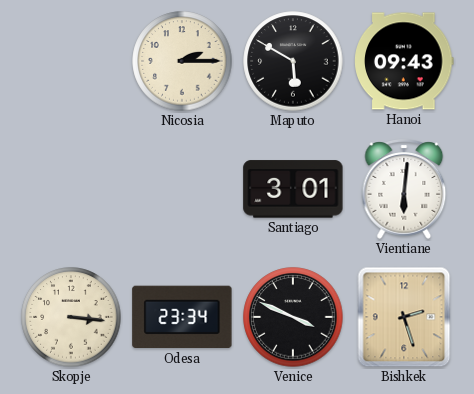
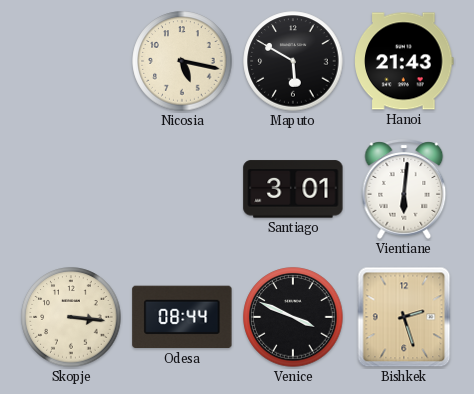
Nicosia: 2:15 -> 5:17 (182, 61)
Hanoi: 09:43 -> 21:43 (404, 61)
Odesa: 23:34 -> 08:44 (182, 317)
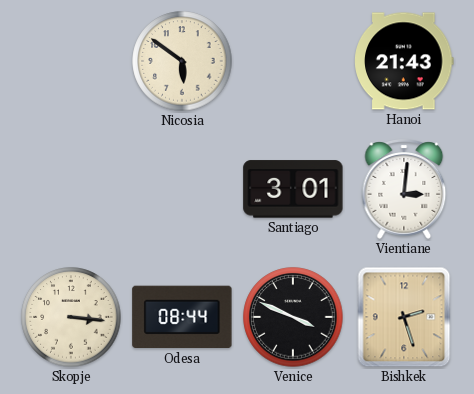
Nicosia: 5:17 -> 5:51 (182, 61)
Maputo: 5:50 -> none (293, 61)
Vientiane: 6:01 -> 3:01 (404, 189)
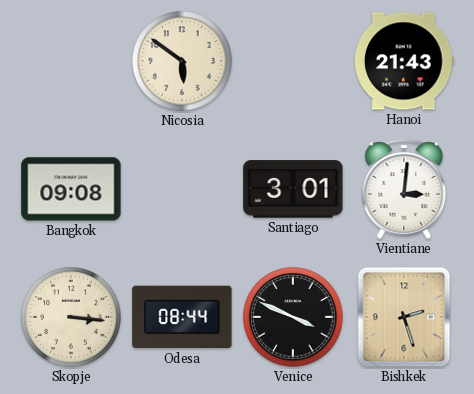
Bangkok: none -> 09:08 (71, 189)
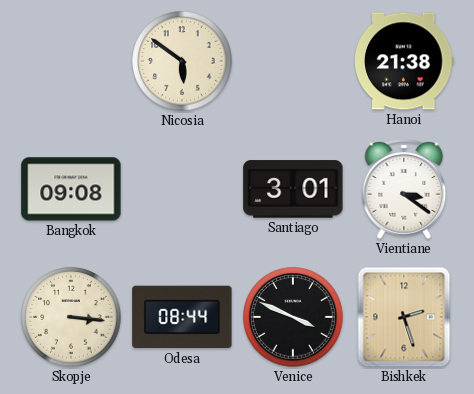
Hanoi: 21:43 -> 21:38 (404, 61)
Vientiane: 3:01 -> 3:21 (404, 189)
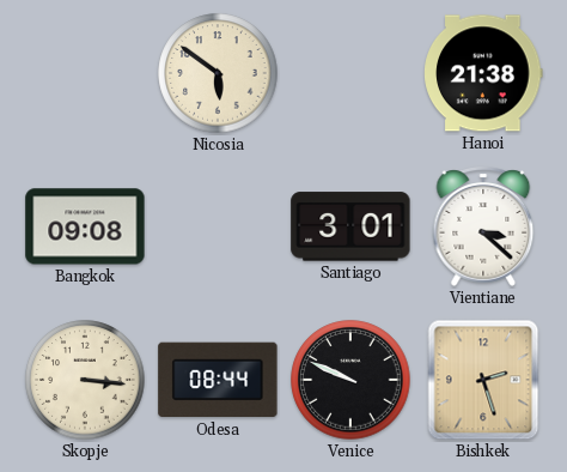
Vientiane: 3:21 -> 3:22 (483, 226)
Venice: 3:49 -> 9:49 (350, 380)
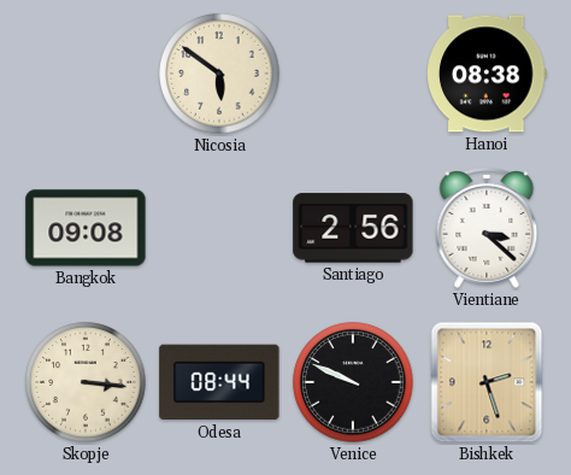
Hanoi: 21:38 -> 08:38 (487, 74)
Santiago: 3:01 -> 2:56 (353, 228)
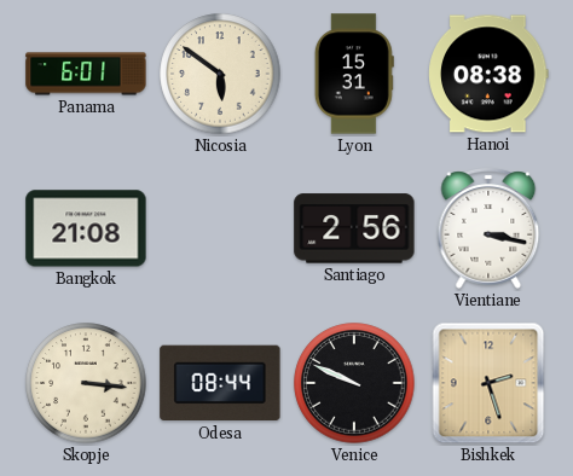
Panama: none -> 6:01 (86, 74)
Lyon: none -> 15:31 (354, 74)
Bangkok: 09:08 -> 21:08 (86, 228)
Vientiane: 3:22 -> 3:17 (488, 228)
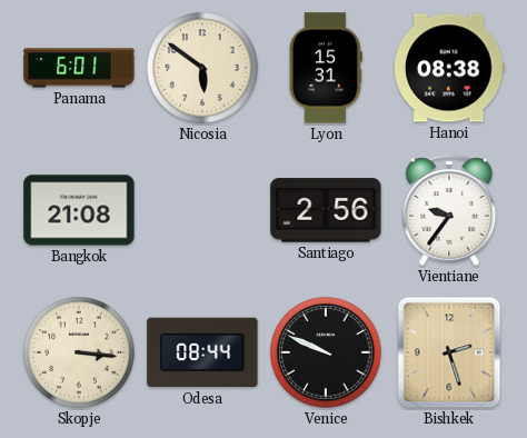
Vientiane: 3:17 -> 9:36 (449, 210)
